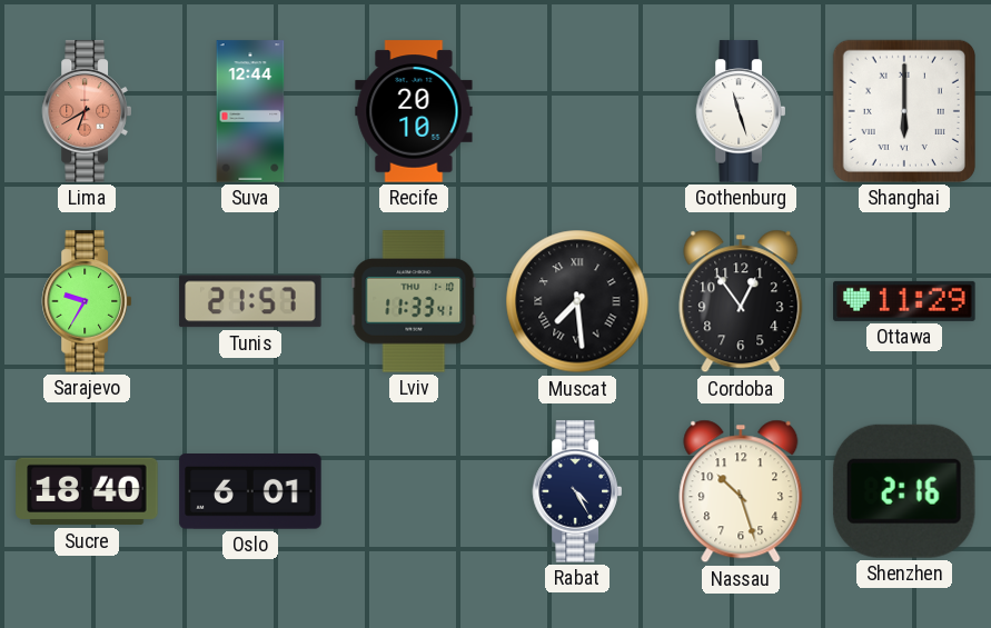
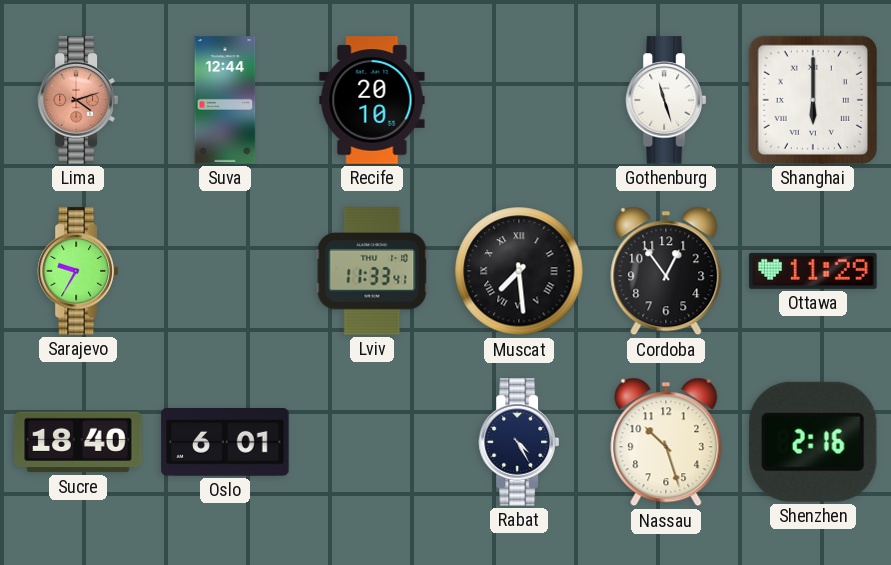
Lima: 6:40 -> 4:12 (78, 100)
Tunis: 21:57 -> none (250, 301)
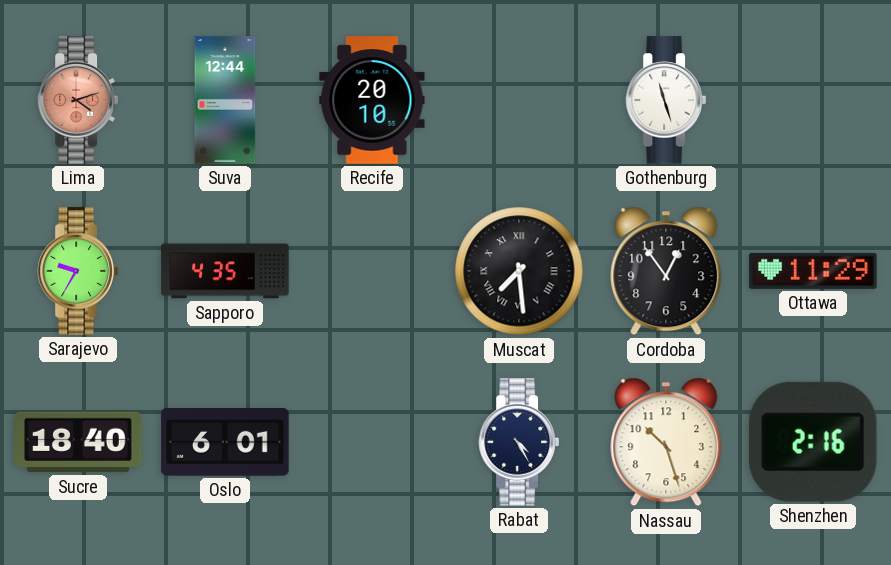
Shanghai: 6:00 -> none (813, 100)
Sapporo: none -> 4:35 (225, 271)
Lviv: 11:33 -> none (372, 271)
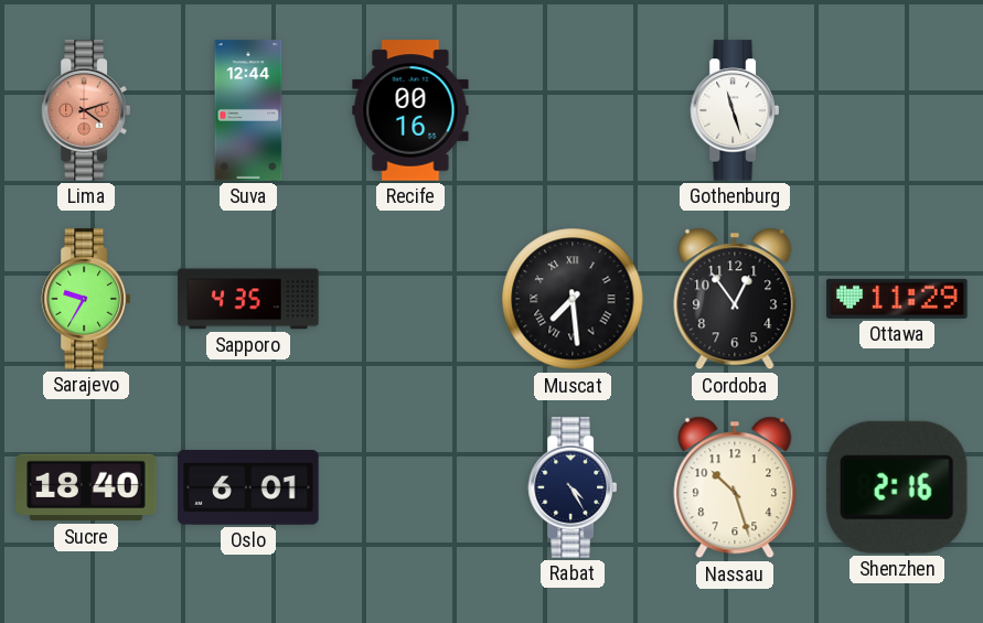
Recife: 20:10 -> 00:16 (410, 110)
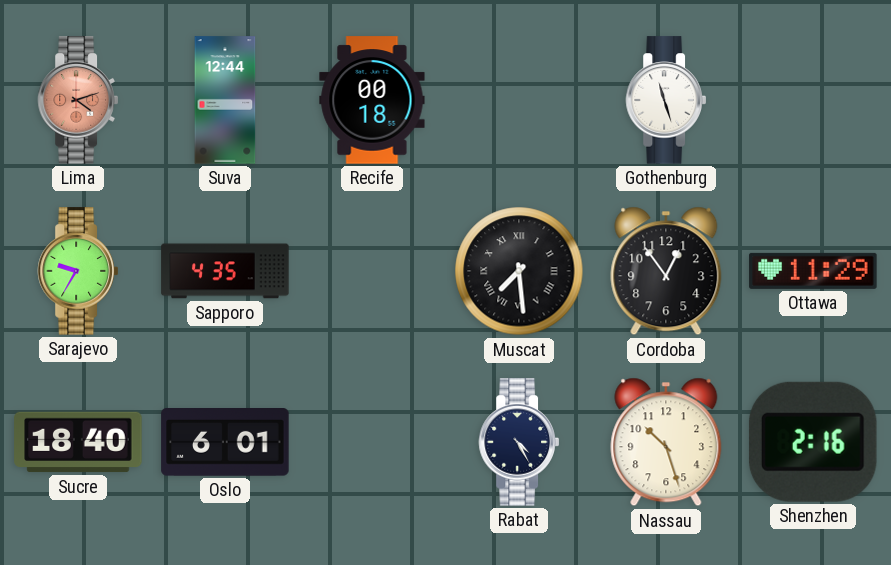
Recife: 00:16 -> 00:18 (372, 100)
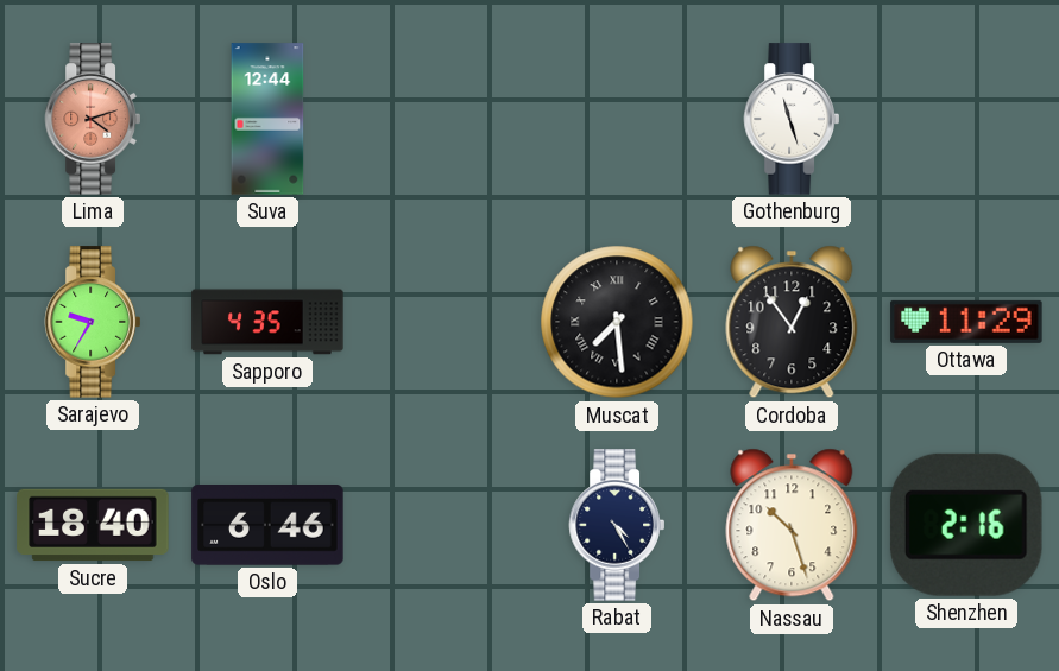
Recife: 00:18 -> none (372, 100)
Oslo: 6:01 -> 6:46 (267, 526)
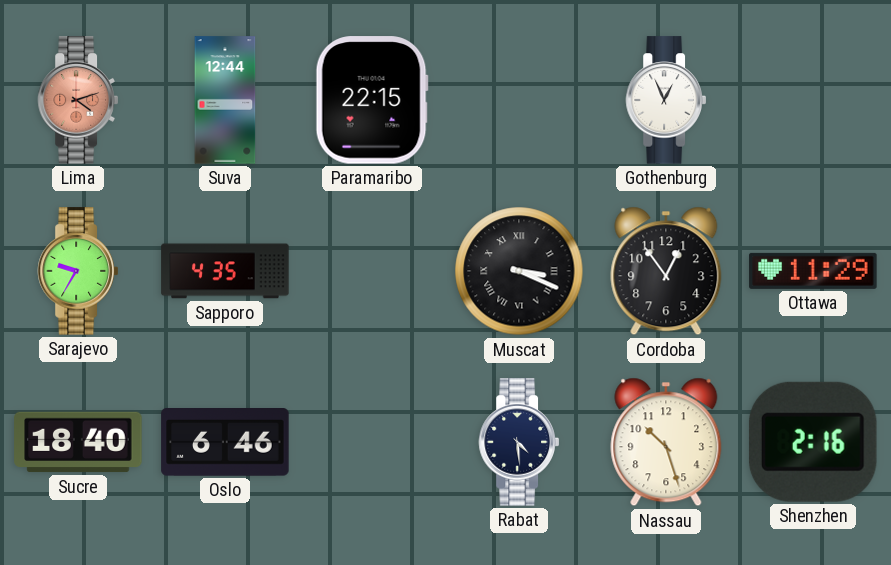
Paramaribo: none -> 22:15 (372, 100)
Gothenburg: 11:27 -> 12:56 (666, 100)
Muscat: 7:29 -> 3:19 (519, 271)
Rabat: 4:25 -> 4:29 (519, 442)
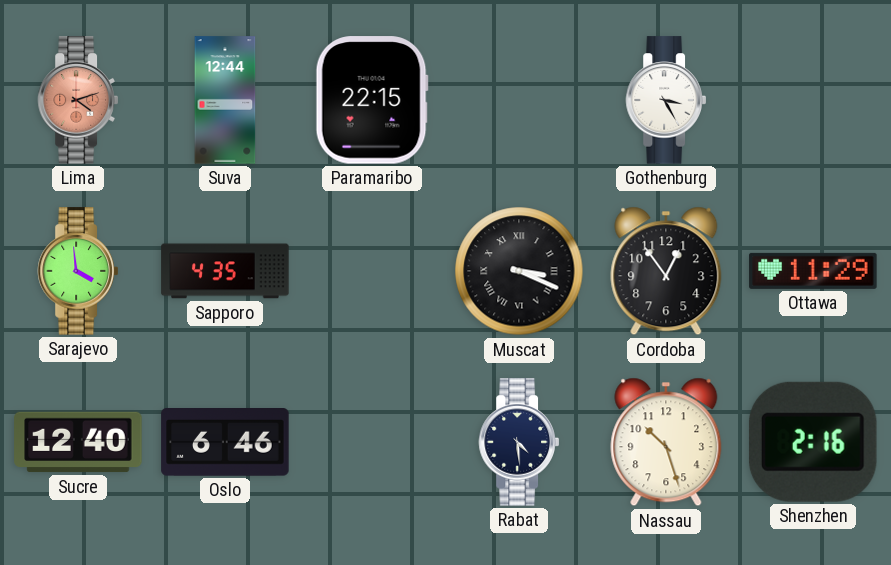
Gothenburg: 12:56 -> 3:25 (666, 100)
Sarajevo: 9:35 -> 3:59 (78, 271)
Sucre: 18:40 -> 12:40 (78, 442)
